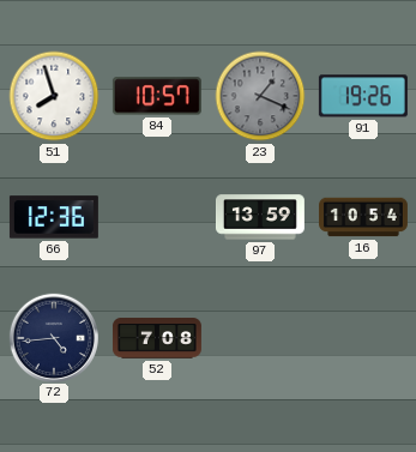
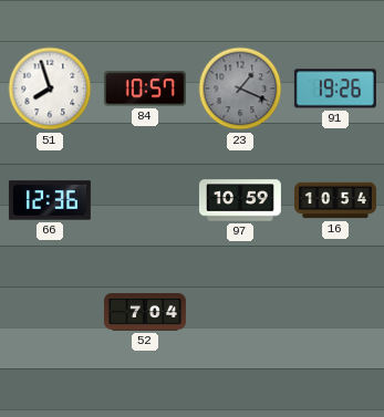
97: 13:59 -> 10:59 (240, 200)
72: 4:44 -> none (53, 337)
52: 7:08 -> 7:04 (145, 312)
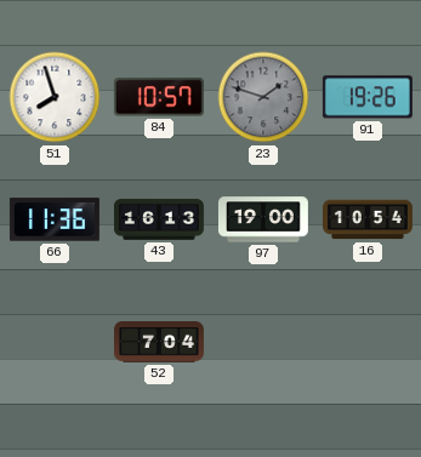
23: 1:19 -> 1:48 (263, 97)
66: 12:36 -> 11:36 (55, 219)
43: none -> 16:13 (159, 219)
97: 10:59 -> 19:00 (263, 219)
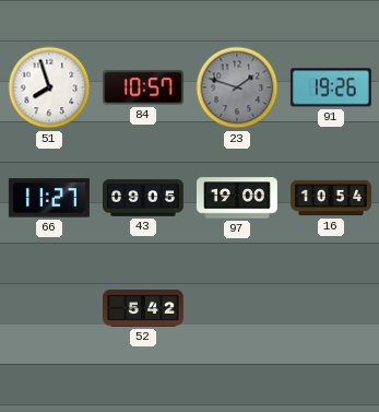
66: 11:36 -> 11:27 (49, 198)
43: 16:13 -> 09:05 (143, 198)
52: 7:04 -> 5:42 (143, 308)
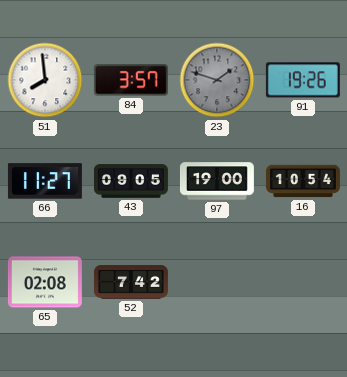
51: 7:57 -> 7:59 (45, 80)
84: 10:57 -> 3:57 (131, 80)
65: none -> 02:08 (45, 282)
52: 5:42 -> 7:42 (131, 282)
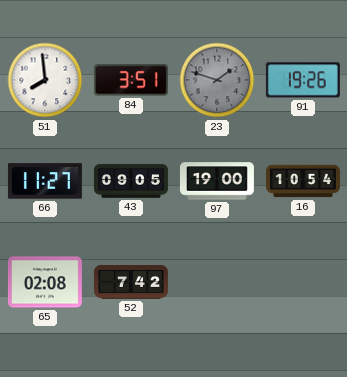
84: 3:57 -> 3:51 (131, 80)
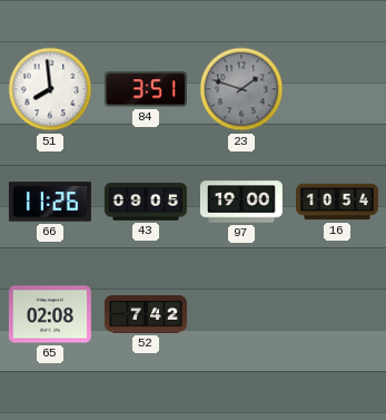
91: 19:26 -> none (303, 80)
66: 11:27 -> 11:26 (50, 202)
